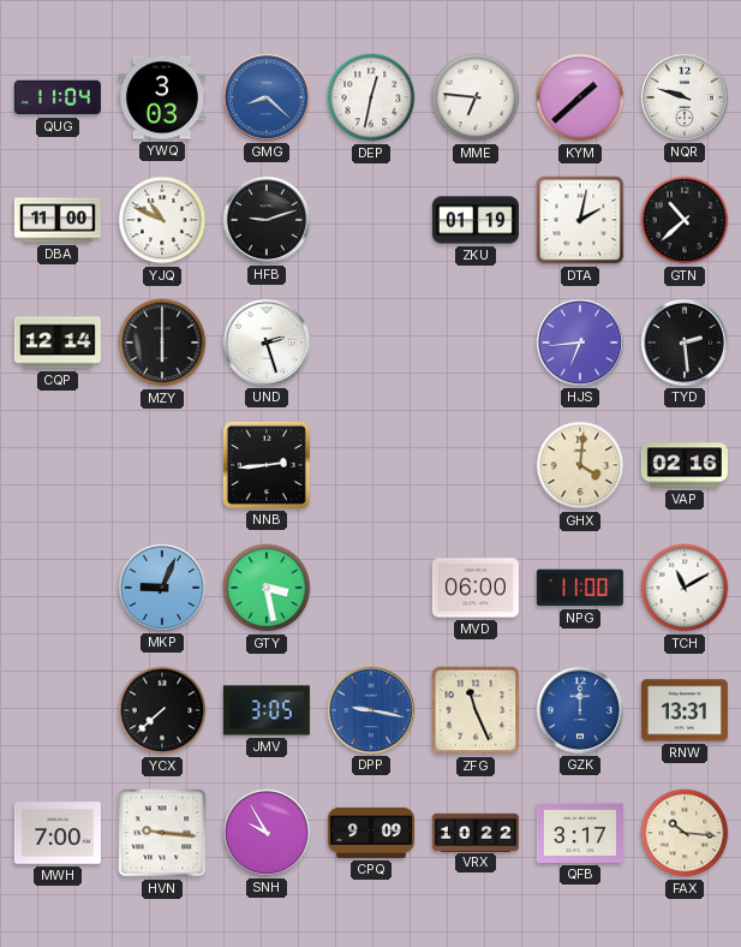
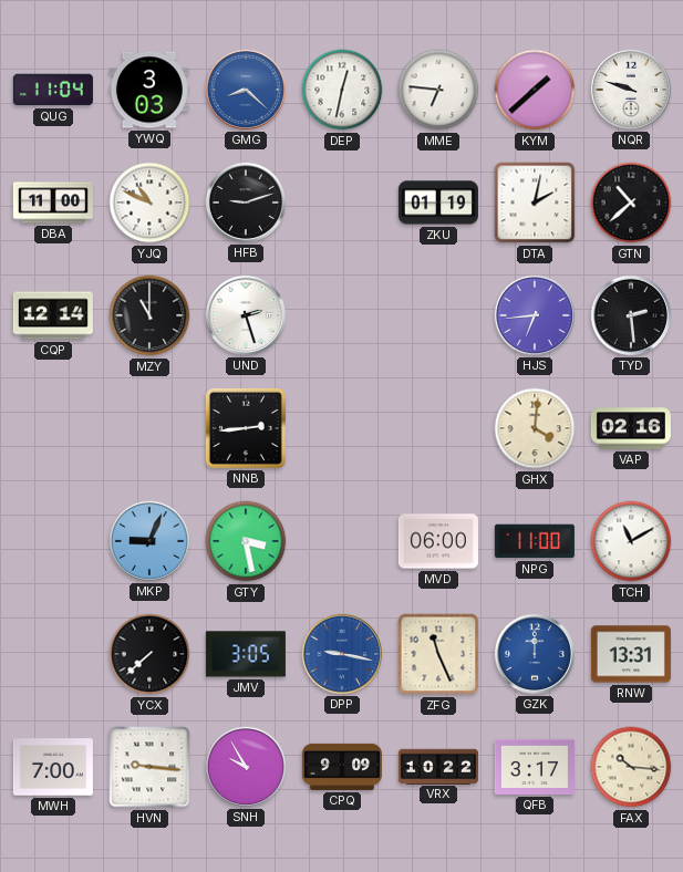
MZY: 6:00 -> 11:00 (149, 315)
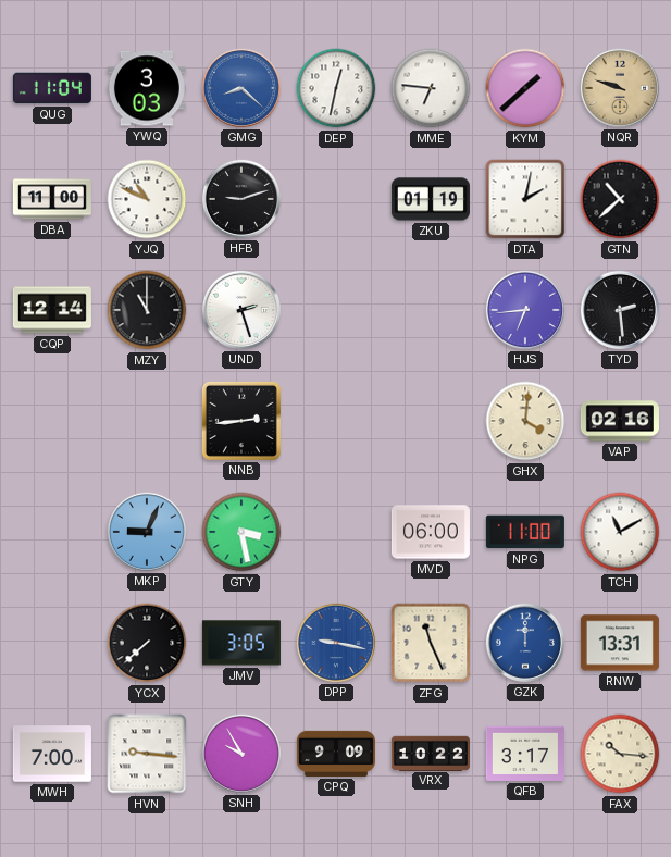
NQR dial: white -> champagne (620, 88)
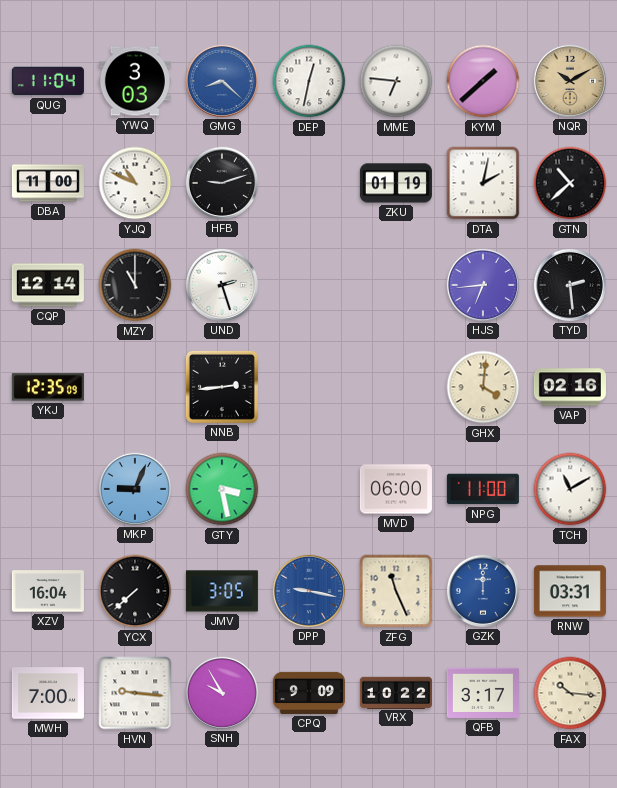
NQR: 9:48 -> 10:10 (570, 81)
YKJ: none -> 12:35 (48, 387)
XZV: none -> 16:04 (48, 591)
RNW: 13:31 -> 03:31 (570, 591)
